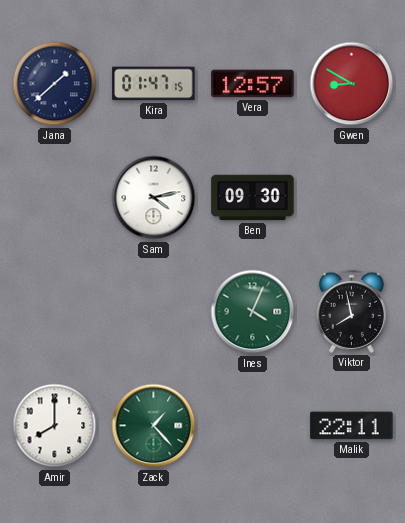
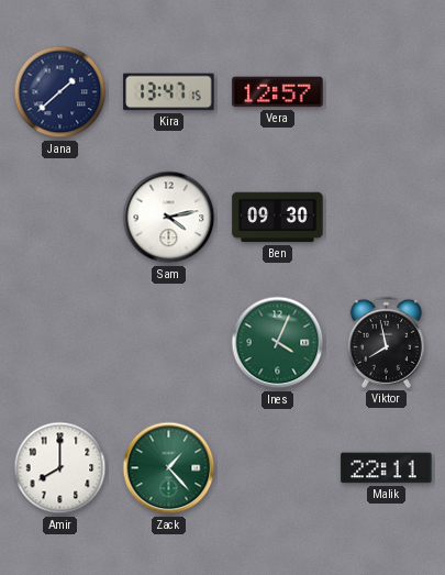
Kira: 01:47 -> 13:47 (169, 92)
Gwen: 8:50 -> none (352, 84)
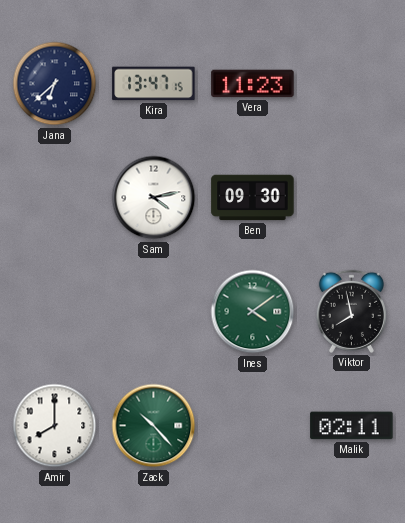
Jana: 1:38 -> 6:38 (55, 84)
Vera: 12:57 -> 11:23 (253, 84)
Ines: 4:04 -> 4:09 (253, 312)
Zack: 1:23 -> 10:23 (154, 426)
Malik: 22:11 -> 02:11 (352, 426)
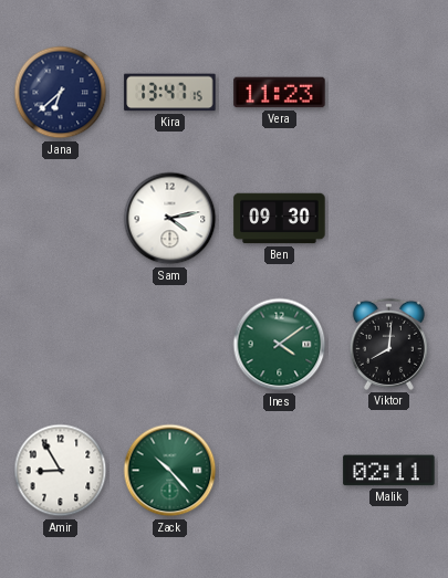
Viktor: 7:58 -> 8:01 (388, 344)
Amir: 8:00 -> 8:55 (61, 471)
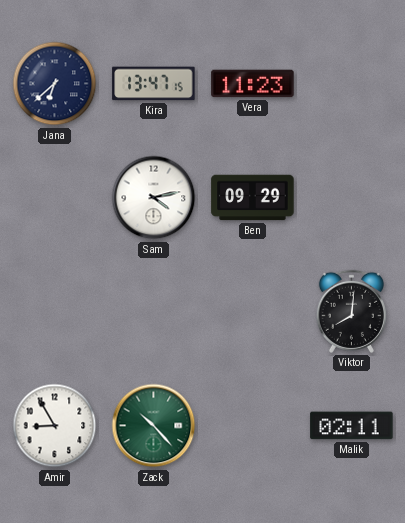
Ben: 09:30 -> 09:29 (253, 198)
Ines: 4:09 -> none (280, 345)
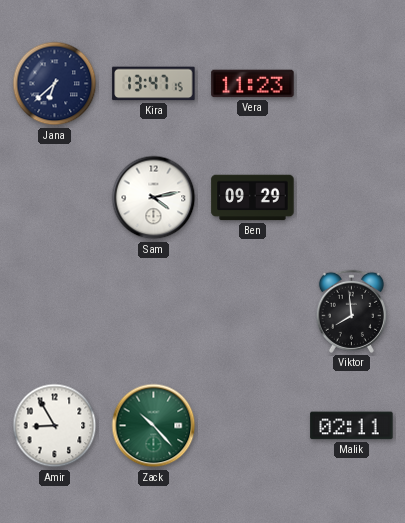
Viktor: 8:01 -> 7:59 (351, 311)
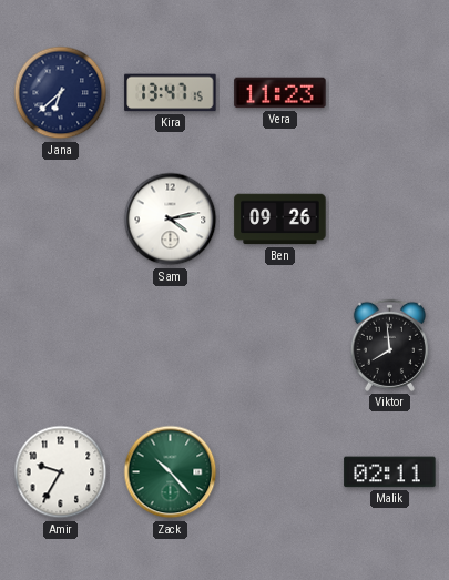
Ben: 09:29 -> 09:26 (280, 220)
Amir: 8:55 -> 9:35 (61, 472)
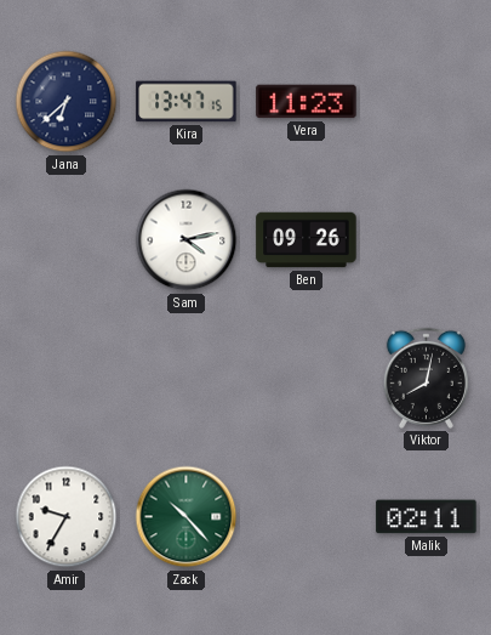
Viktor: 7:59 -> 8:02 (426, 378)
